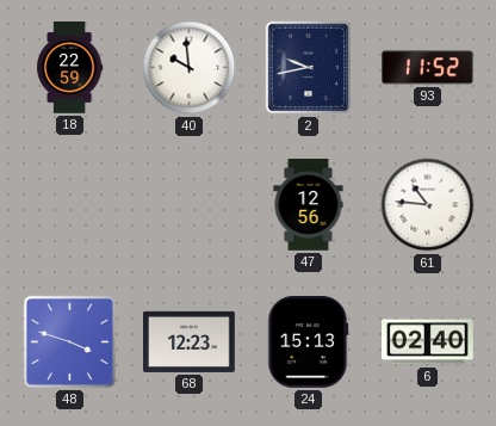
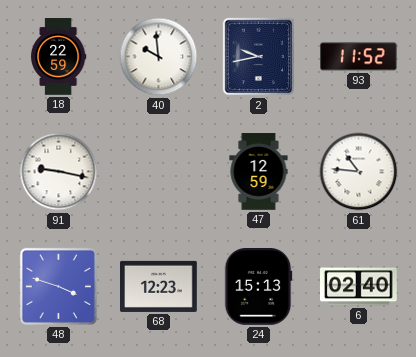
91: none -> 9:17 (59, 172)
47: 12:56 -> 12:59 (259, 172)
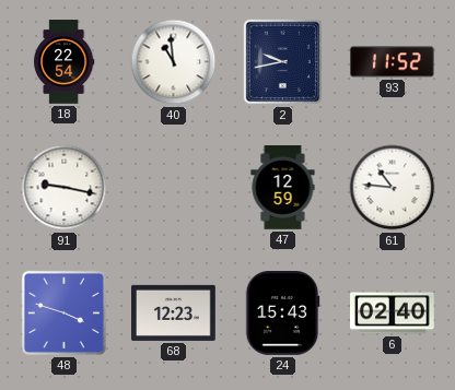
18: 22:59 -> 22:54 (63, 62)
40: 9:59 -> 10:59 (174, 62)
24: 15:13 -> 15:43 (282, 314)
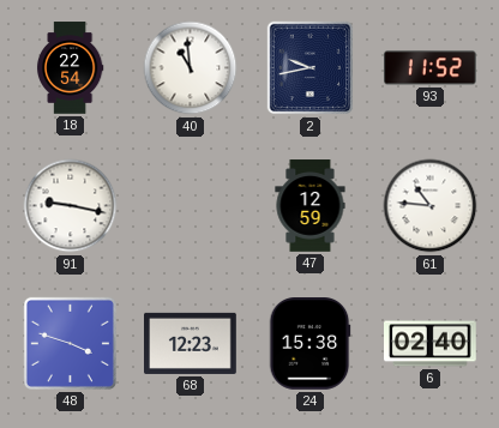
24: 15:43 -> 15:38 (309, 344)
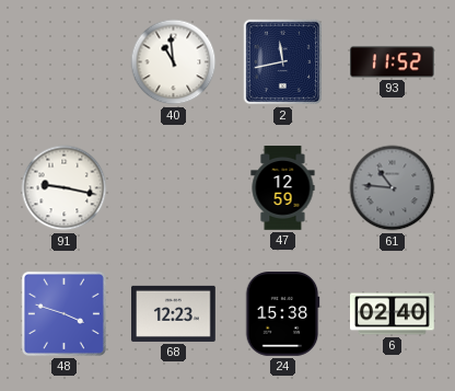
18: 22:54 -> none (70, 68)
2: 9:43 -> 11:43 (283, 62)
61 dial: white -> grey (393, 188)
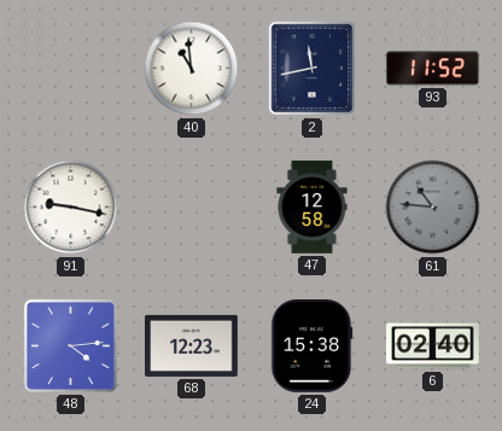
47: 12:59 -> 12:58 (313, 208)
48: 3:48 -> 4:14 (70, 345)
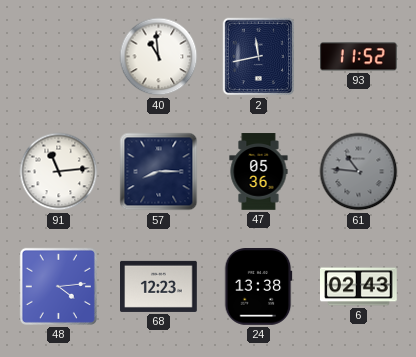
91: 9:17 -> 11:14 (59, 172)
57: none -> 8:15 (159, 172)
47: 12:58 -> 05:36 (259, 172)
24: 15:38 -> 13:38 (258, 287)
6: 02:40 -> 02:43 (359, 287)
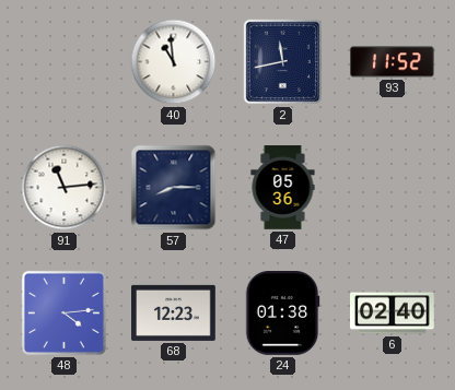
61: 10:46 -> none (359, 172)
24: 13:38 -> 01:38 (282, 314)
6: 02:43 -> 02:40 (393, 314)
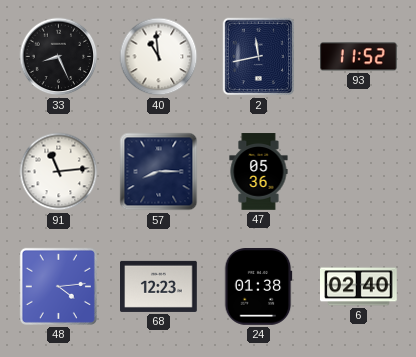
33: none -> 8:26 (59, 57)
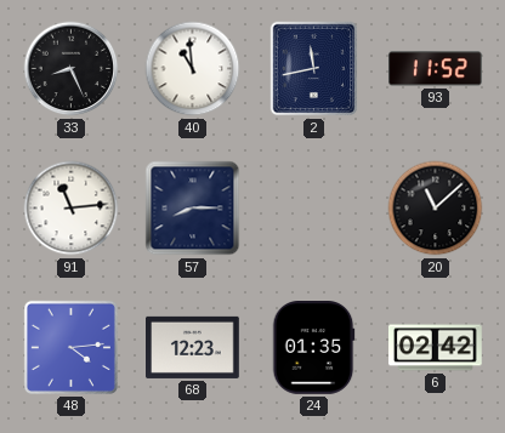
47: 05:36 -> none (259, 172)
20: none -> 11:08 (436, 209)
24: 01:38 -> 01:35 (313, 348)
6: 02:40 -> 02:42 (436, 348)
